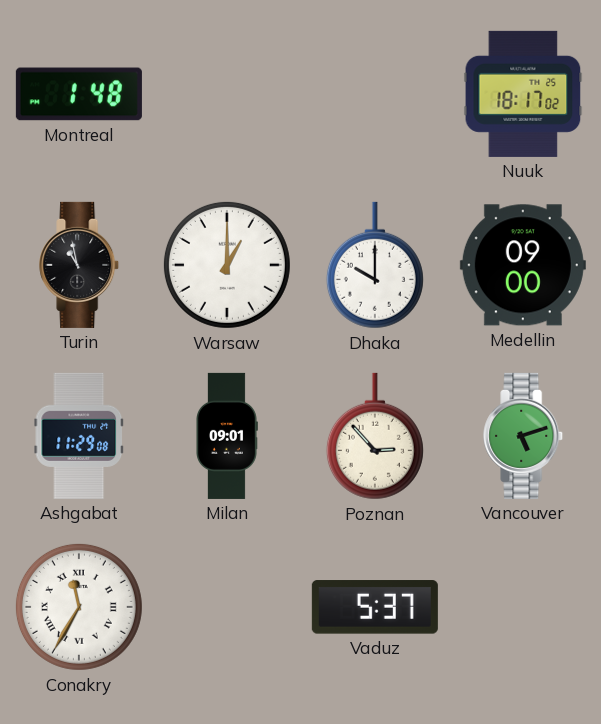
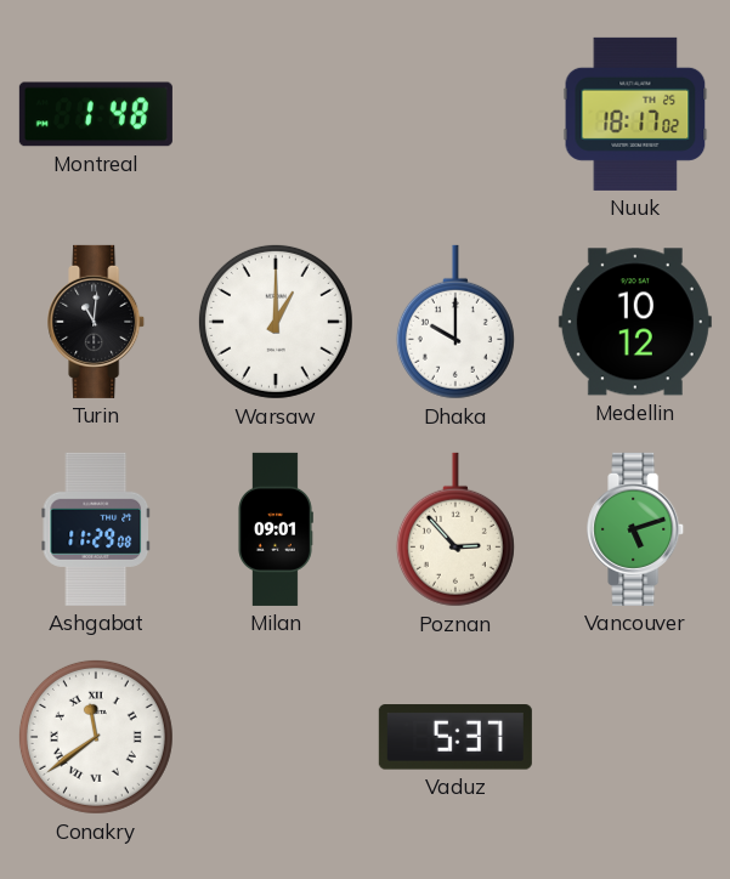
Turin: 10:58 -> 11:01 (97, 322)
Medellin: 09:00 -> 10:12 (635, 322)
Conakry: 11:35 -> 11:39 (96, 737)
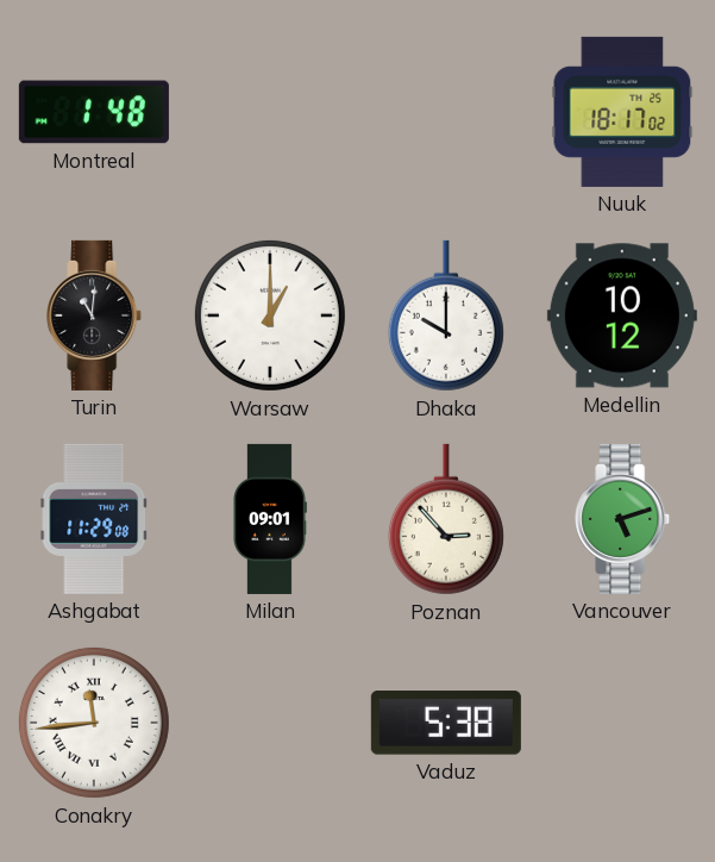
Conakry: 11:39 -> 11:44 (94, 723)
Vaduz: 5:37 -> 5:38 (446, 723)
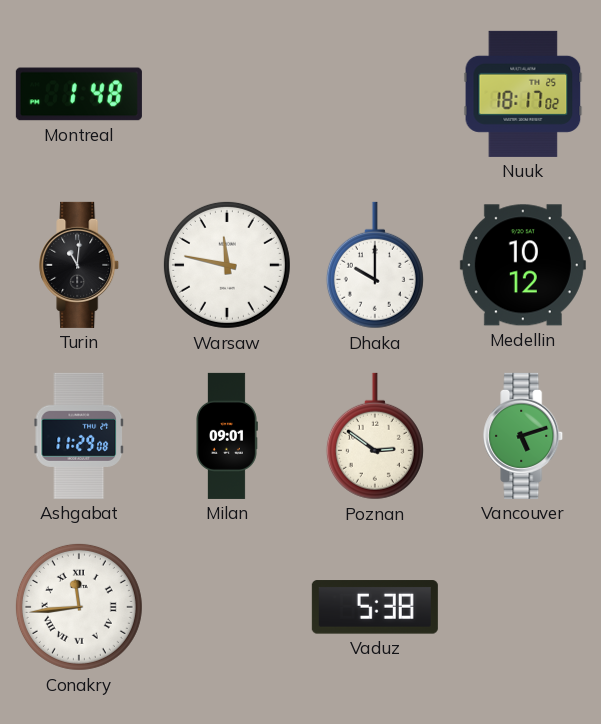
Warsaw: 1:00 -> 11:47 (227, 265)
Poznan: 2:53 -> 2:51 (375, 436)
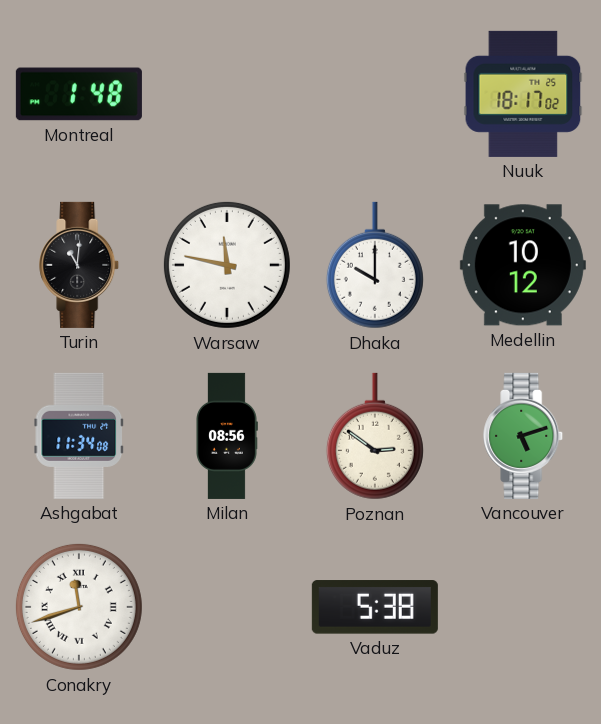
Ashgabat: 11:29 -> 11:34 (79, 436)
Milan: 09:01 -> 08:56 (227, 436)
Conakry: 11:44 -> 11:42 (79, 607)
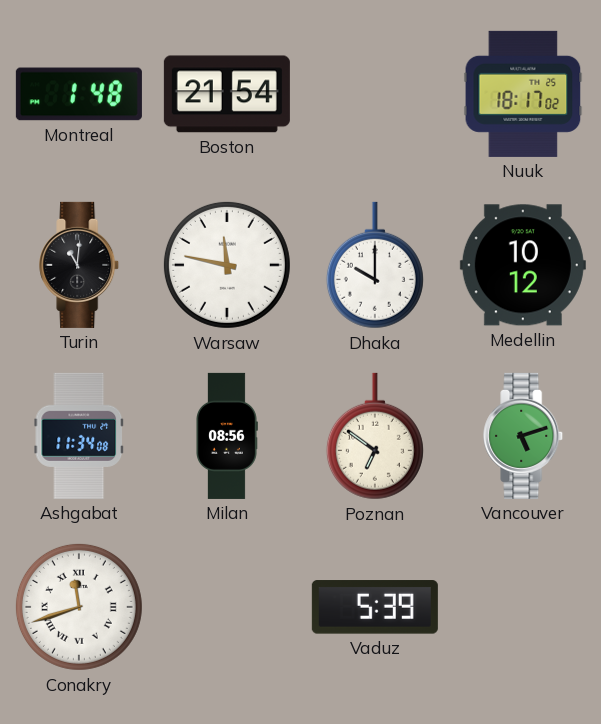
Boston: none -> 21:54 (227, 94)
Poznan: 2:51 -> 6:51 (375, 436)
Vaduz: 5:38 -> 5:39 (375, 607)
